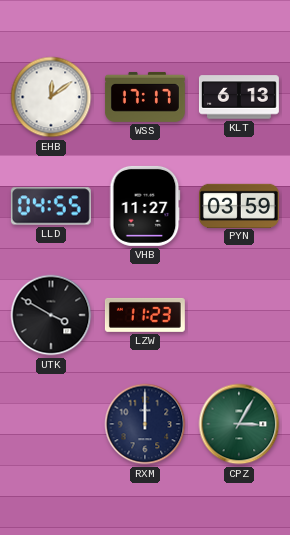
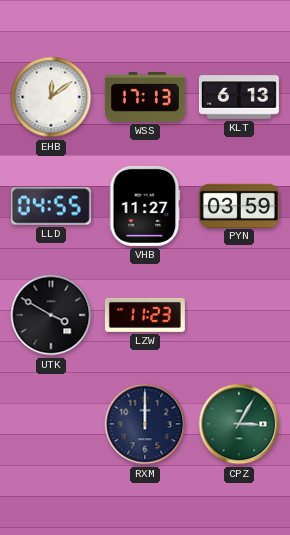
WSS: 17:17 -> 17:13 (145, 97)
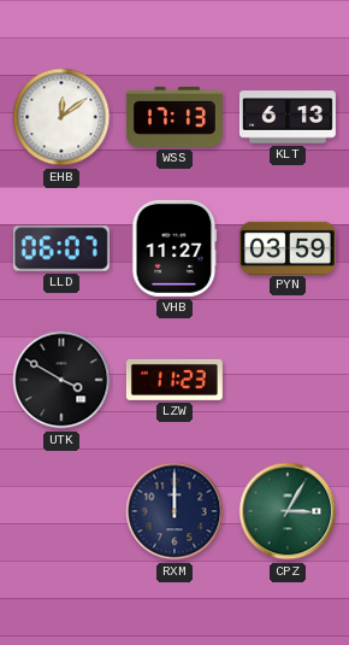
LLD: 04:55 -> 06:07 (61, 248)
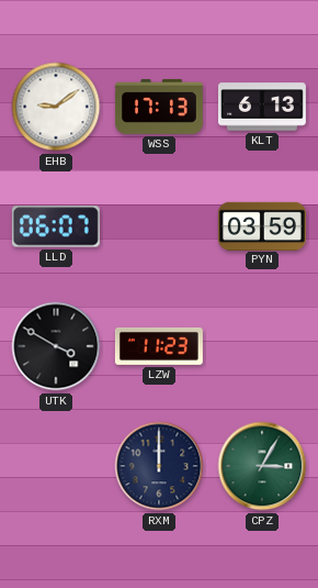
EHB: 12:09 -> 9:09 (56, 107)
VHB: 11:27 -> none (174, 248)
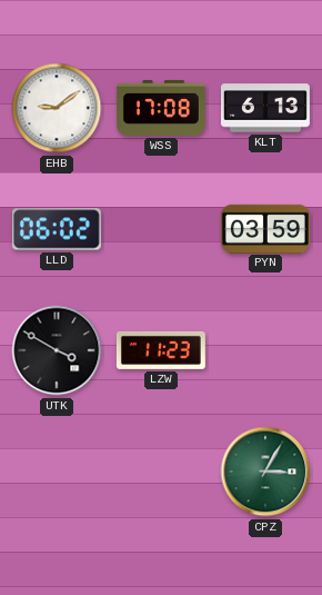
WSS: 17:13 -> 17:08 (161, 108)
LLD: 06:07 -> 06:02 (57, 229)
RXM: 12:00 -> none (159, 466)
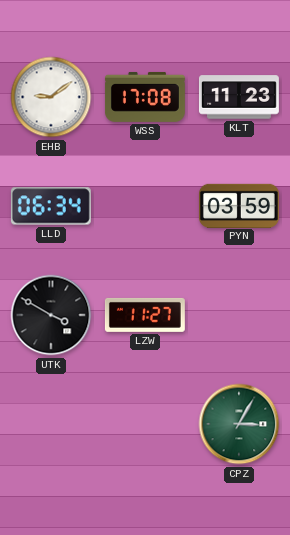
KLT: 6:13 -> 11:23 (239, 97)
LLD: 06:02 -> 06:34 (51, 206)
LZW: 11:23 -> 11:27 (145, 315)
